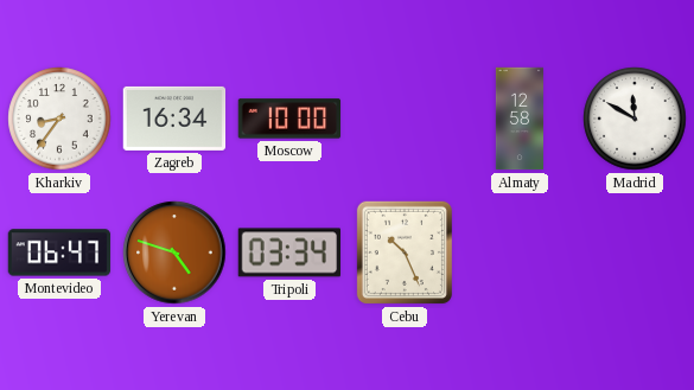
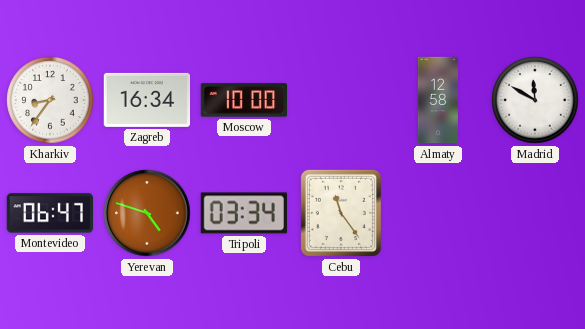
Cebu: 10:26 -> 11:24 (341, 213)
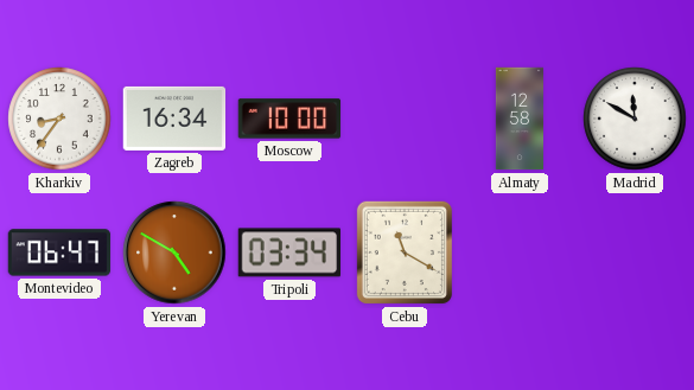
Yerevan: 4:48 -> 4:50 (174, 252)
Cebu: 11:24 -> 11:20 (405, 252)
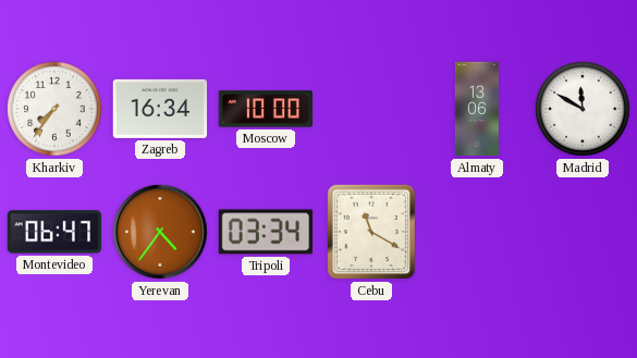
Kharkiv: 8:36 -> 7:36 (54, 109)
Almaty: 12:58 -> 13:06 (476, 109)
Yerevan: 4:50 -> 4:36 (160, 232)
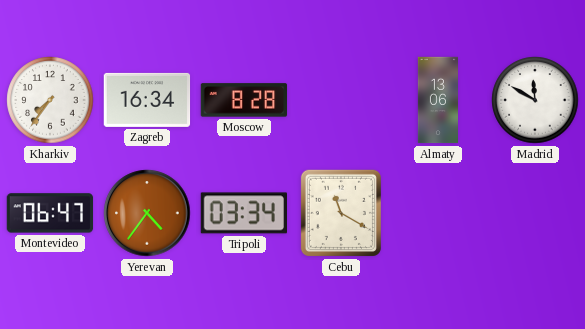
Moscow: 10:00 -> 8:28 (244, 100)
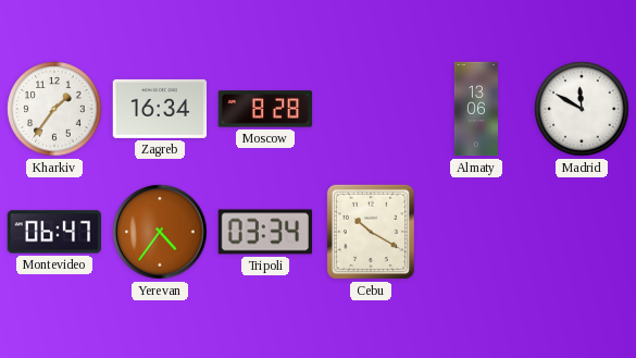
Kharkiv: 7:36 -> 1:36 (54, 109)
Cebu: 11:20 -> 10:20 (371, 232)
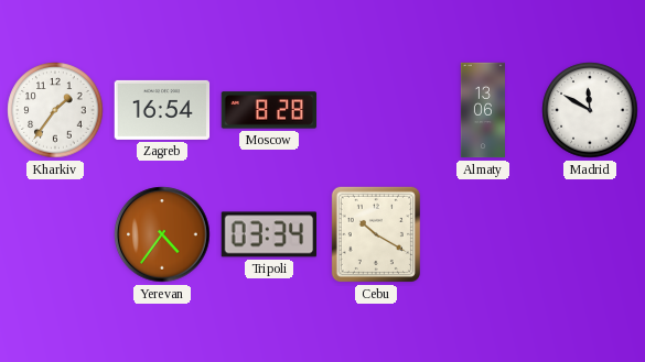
Zagreb: 16:34 -> 16:54 (162, 110)
Montevideo: 06:47 -> none (54, 232)
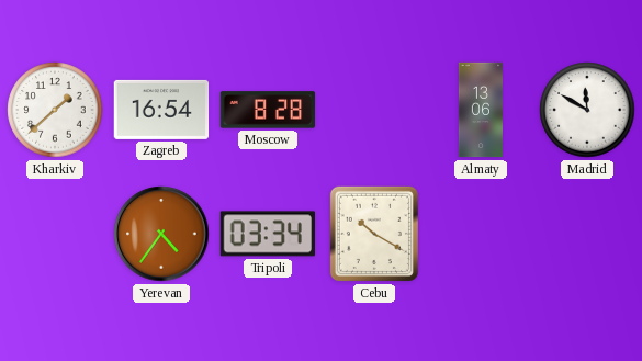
Kharkiv: 1:36 -> 1:38 (55, 110)
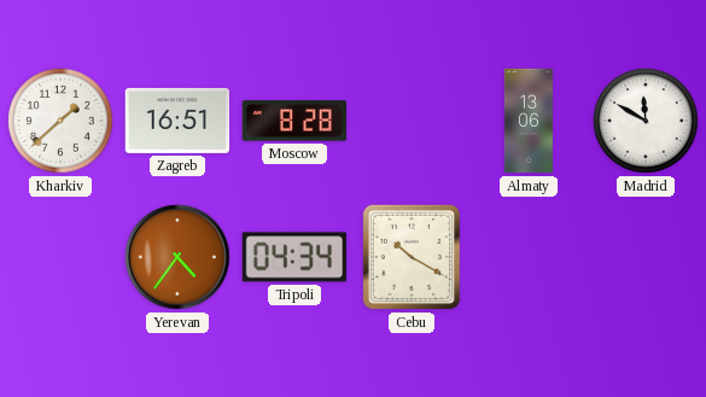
Zagreb: 16:54 -> 16:51 (177, 121)
Tripoli: 03:34 -> 04:34 (293, 257)
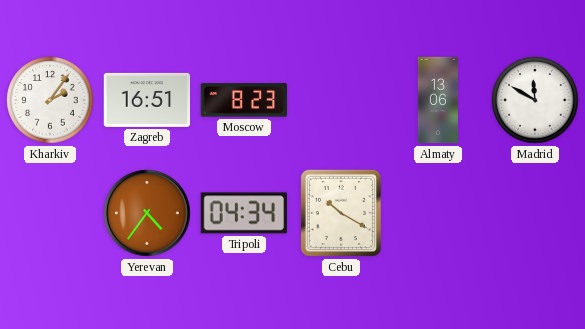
Kharkiv: 1:38 -> 2:06 (50, 100)
Moscow: 8:28 -> 8:23 (244, 100)
